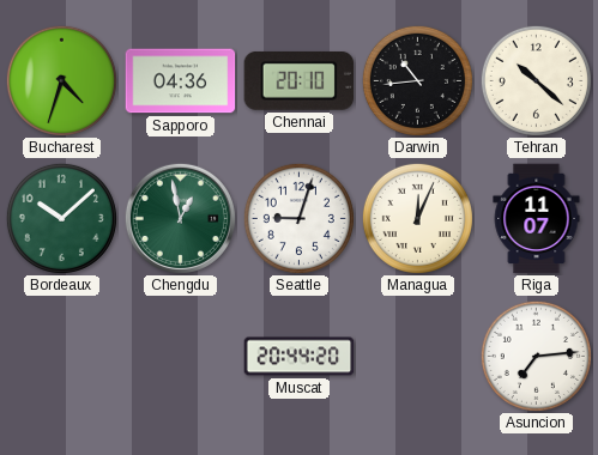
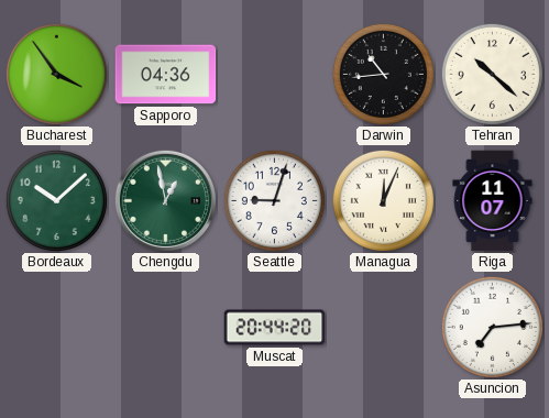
Bucharest: 4:33 -> 3:54 (56, 74)
Chennai: 20:10 -> none (300, 80)
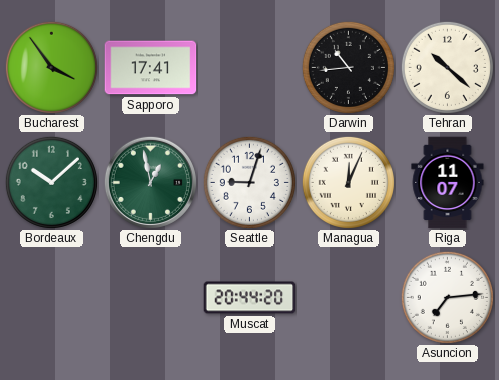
Sapporo: 04:36 -> 17:41 (151, 68)
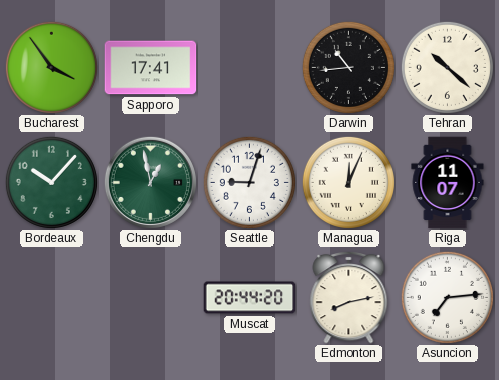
Bordeaux: 10:08 -> 10:07 (51, 182)
Edmonton: none -> 8:13 (349, 297)
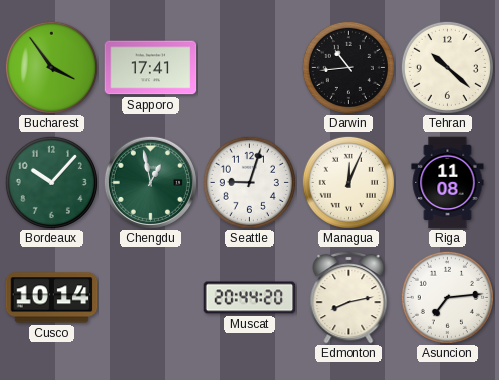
Riga: 11:07 -> 11:08 (448, 183)
Cusco: none -> 10:14 (52, 298)
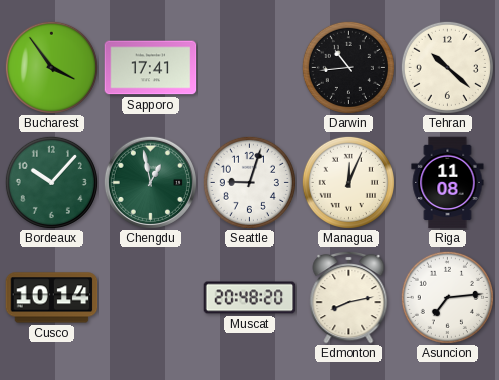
Muscat: 20:44 -> 20:48 (250, 298)
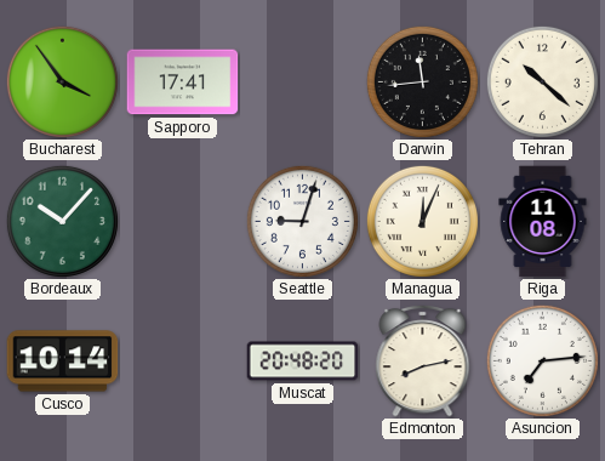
Darwin: 10:44 -> 11:44 (422, 81)
Chengdu: 12:58 -> none (150, 182)
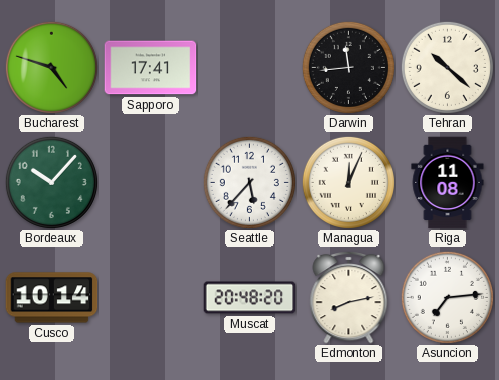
Bucharest: 3:54 -> 4:48 (51, 67)
Seattle: 9:03 -> 5:37 (249, 182)
